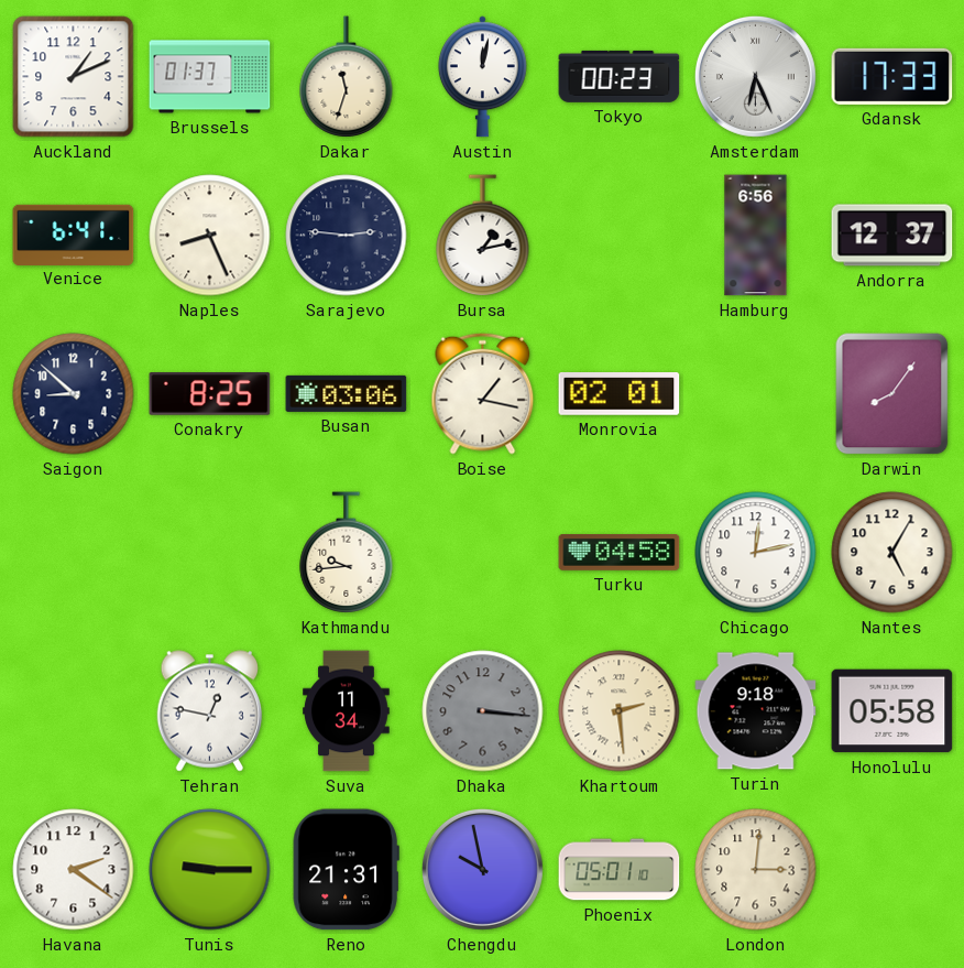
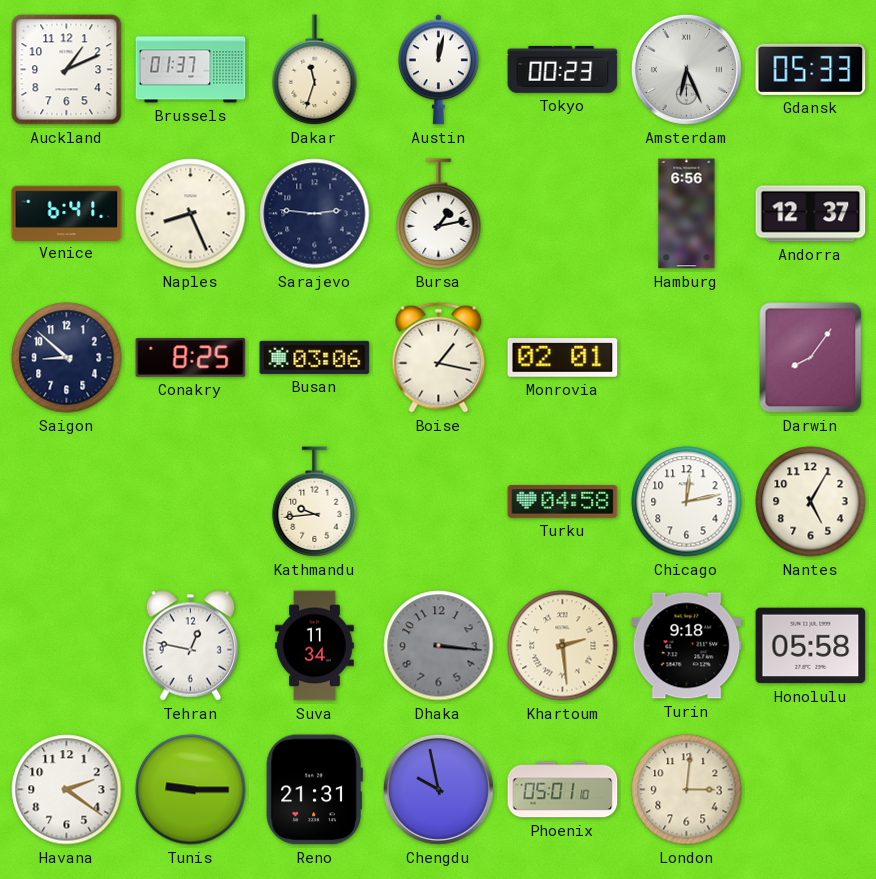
Gdansk: 17:33 -> 05:33 (811, 69)
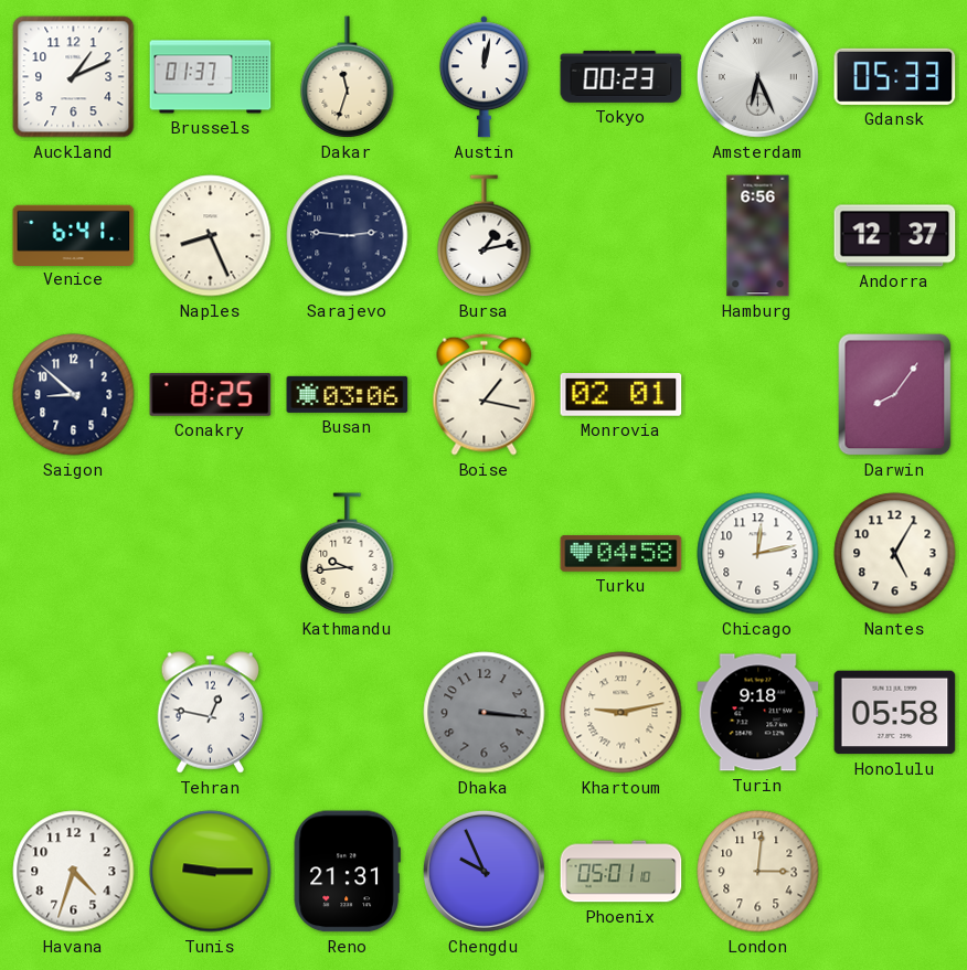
Suva: 11:34 -> none (315, 646)
Khartoum: 2:29 -> 9:13 (621, 713)
Havana: 2:21 -> 4:33 (74, 872)
Chengdu: 9:58 -> 9:56 (483, 871)
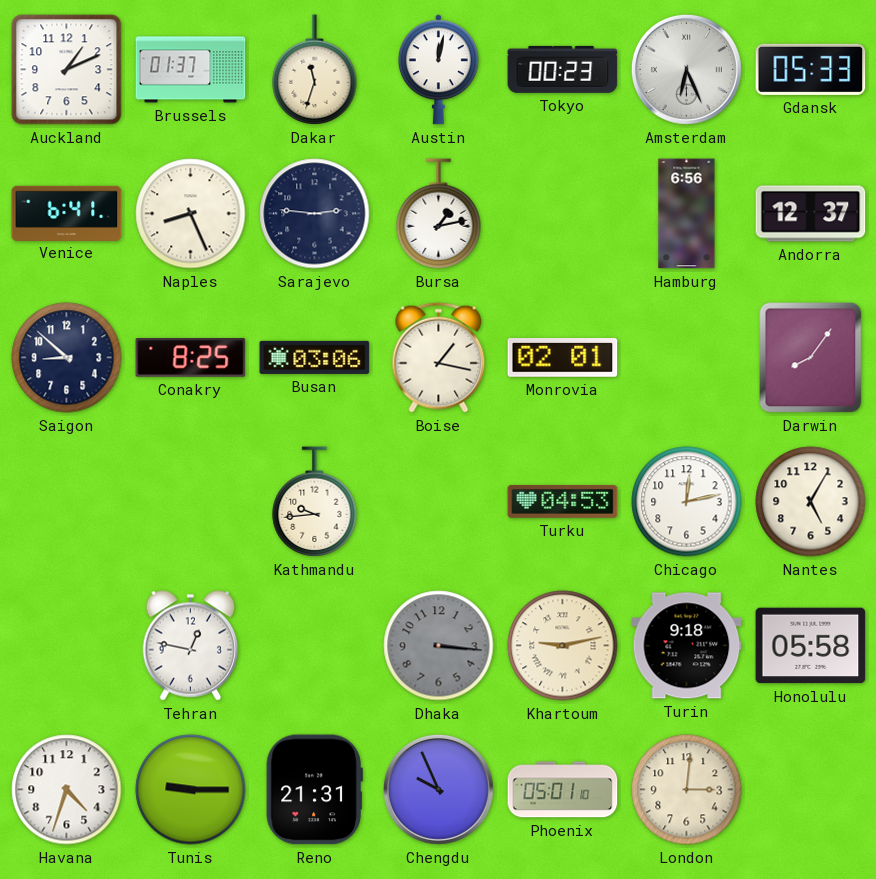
Turku: 04:58 -> 04:53 (563, 502)
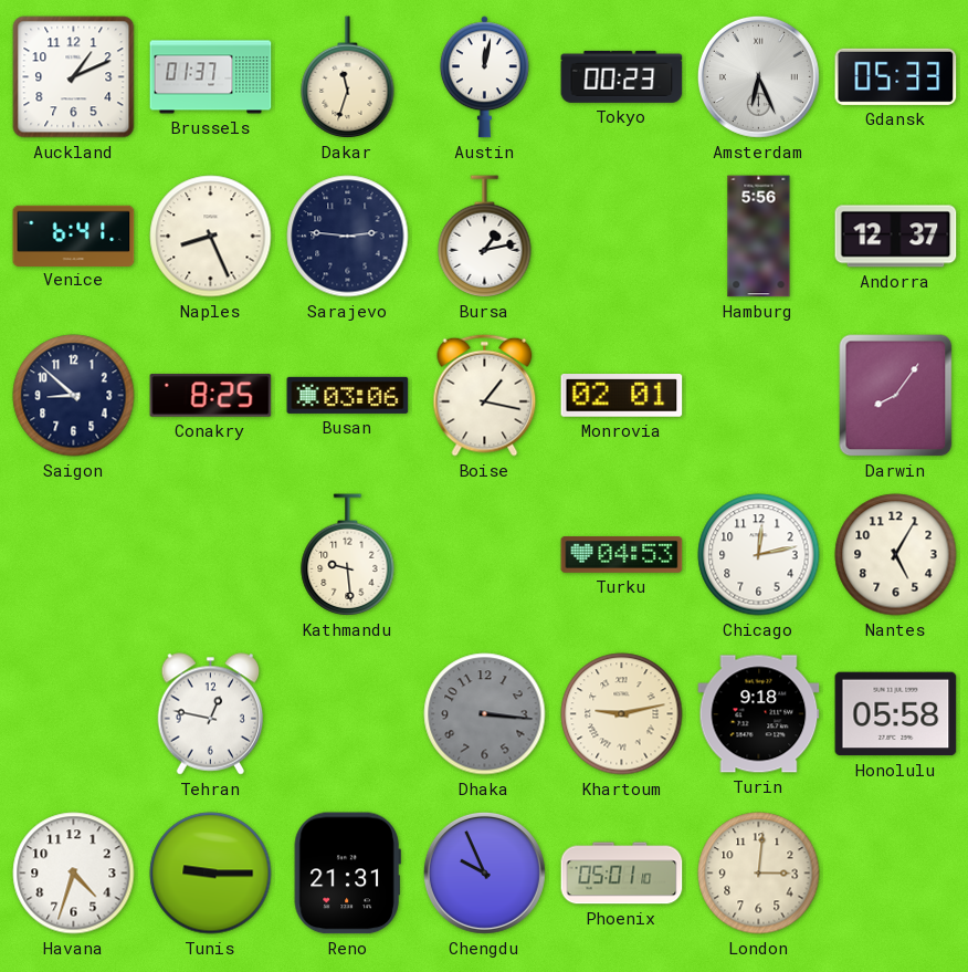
Hamburg: 6:56 -> 5:56 (759, 237)
Kathmandu: 9:44 -> 9:29 (348, 555)
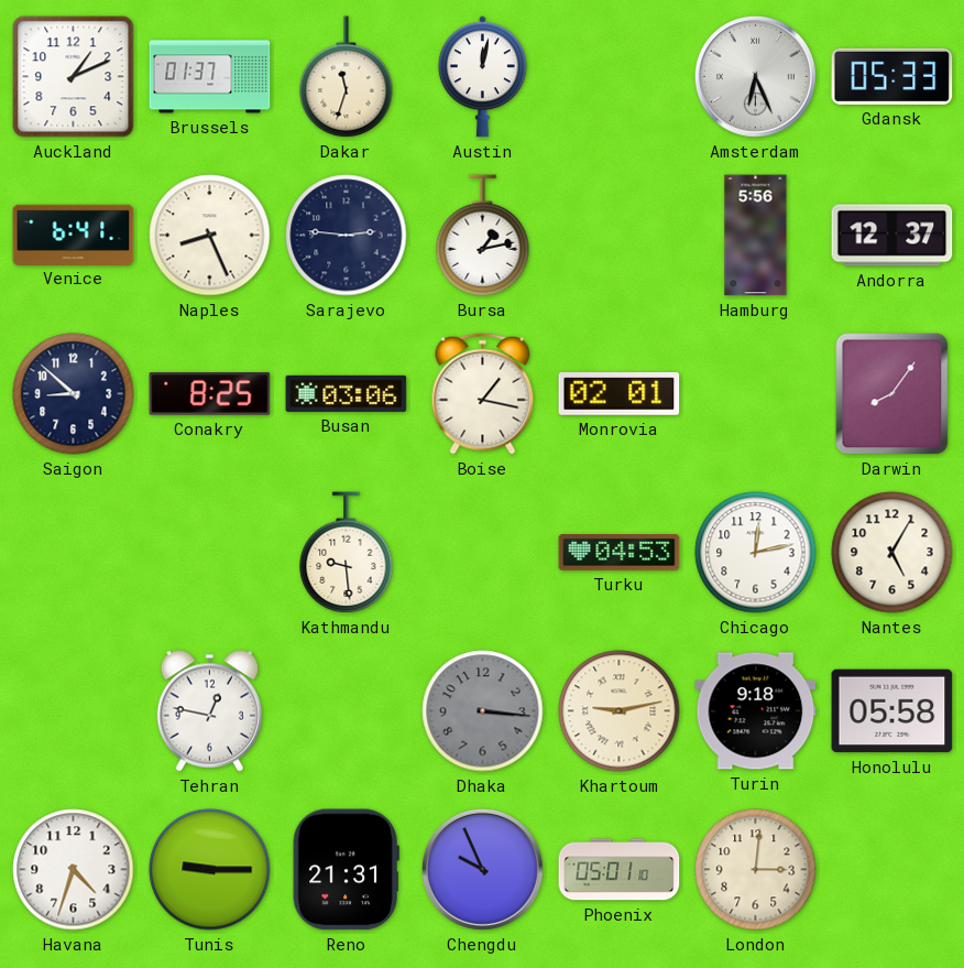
Tokyo: 00:23 -> none (622, 76)
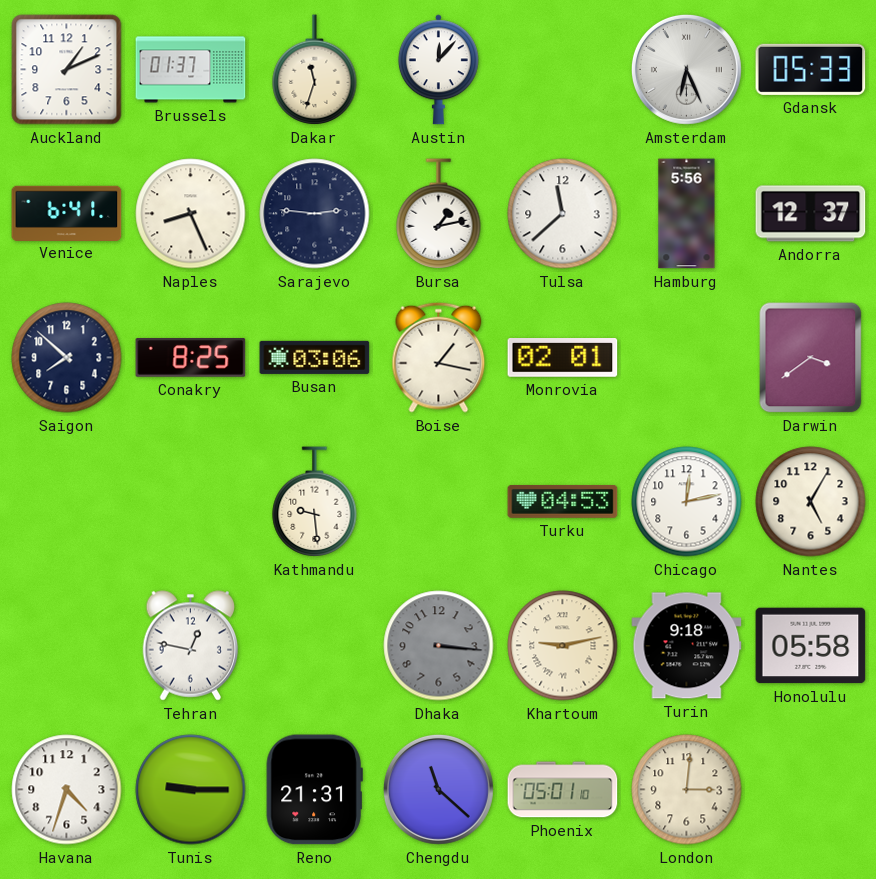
Austin: 12:02 -> 12:07 (438, 70)
Tulsa: none -> 11:38 (563, 214)
Saigon: 8:52 -> 7:52 (67, 358)
Darwin: 8:06 -> 3:39 (811, 358)
Chengdu: 9:56 -> 11:22 (438, 789)
